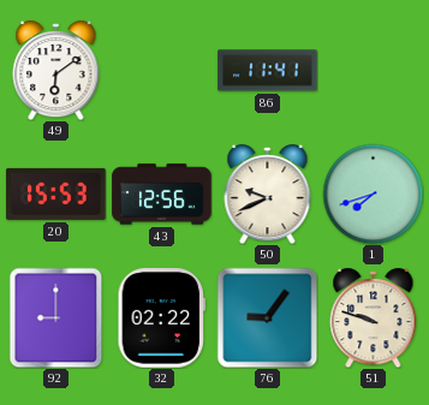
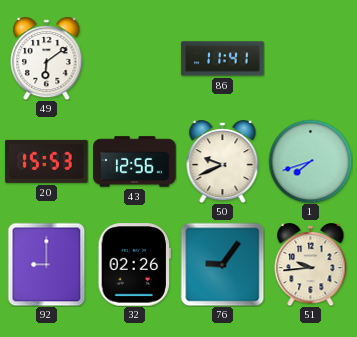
32: 02:22 -> 02:26 (134, 265)
51: 9:48 -> 9:44 (311, 265)
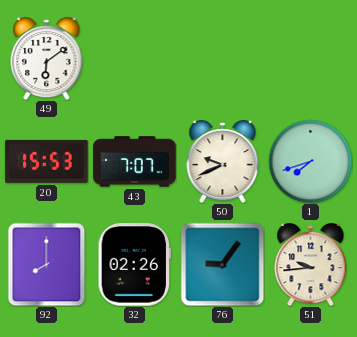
86: 11:41 -> none (223, 59)
43: 12:56 -> 7:07 (135, 162)
92: 9:00 -> 8:00 (47, 264)
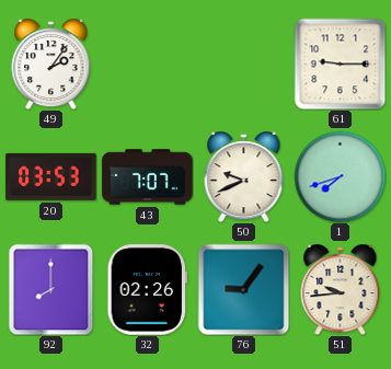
49: 6:09 -> 2:06 (51, 65)
61: none -> 9:15 (340, 64)
20: 15:53 -> 03:53 (51, 176)
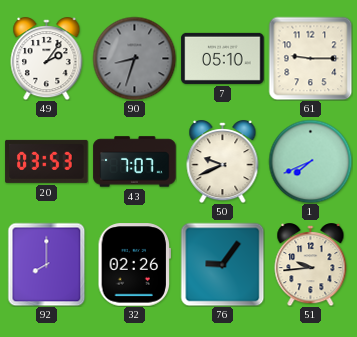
90: none -> 8:33 (134, 58)
7: none -> 05:10 (223, 58)
1: 7:42 -> 7:41 (310, 161)
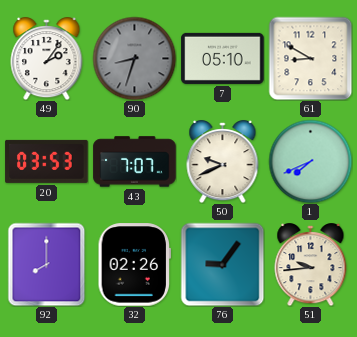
61: 9:15 -> 8:50 (310, 58)
